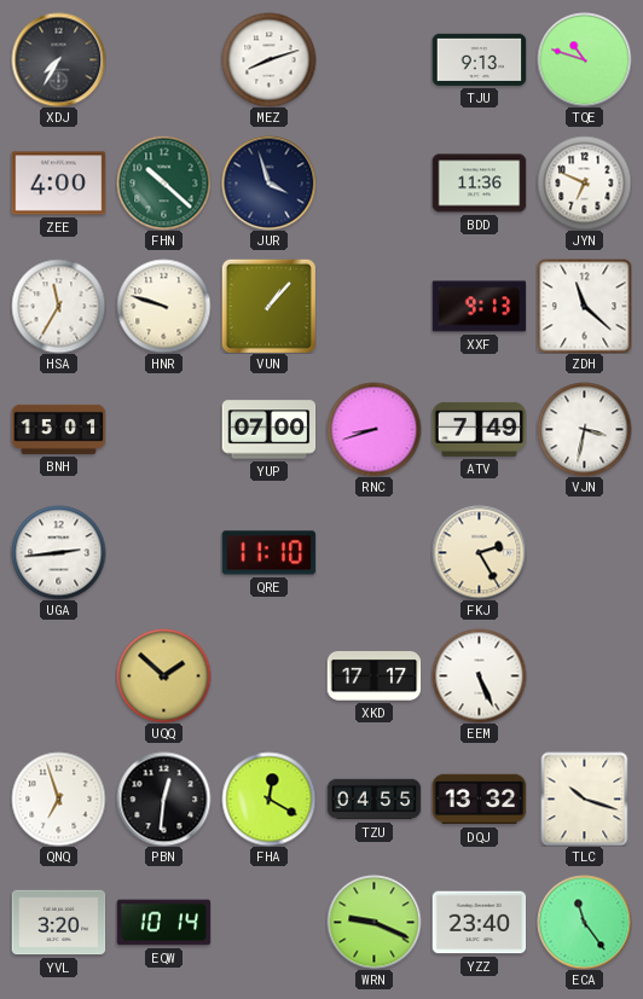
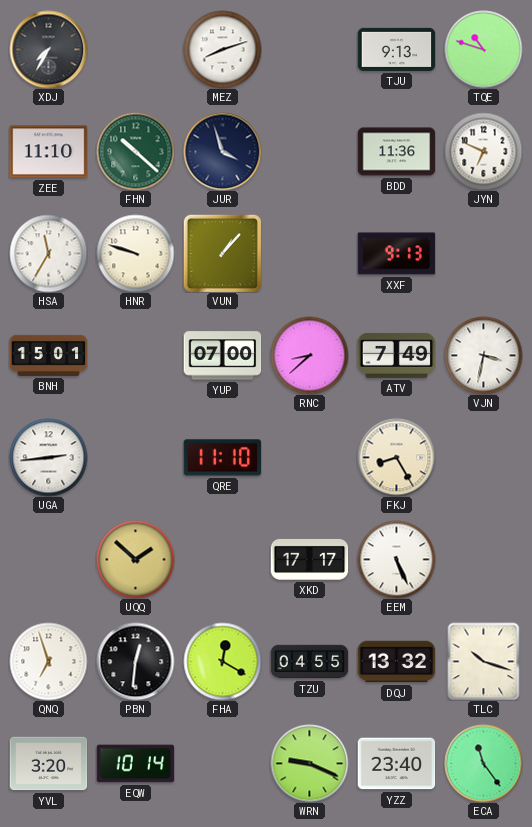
ZEE: 4:00 -> 11:10 (48, 152)
ZDH: 11:22 -> none (584, 306)
RNC: 8:42 -> 8:38 (309, 355)
FKJ: 2:25 -> 8:25 (396, 457)
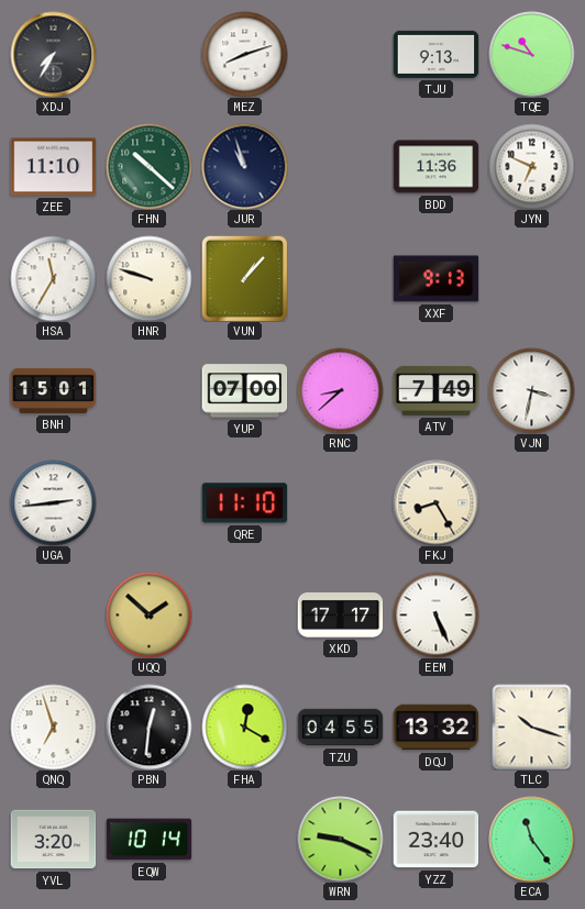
JUR: 3:57 -> 10:57 (244, 166)
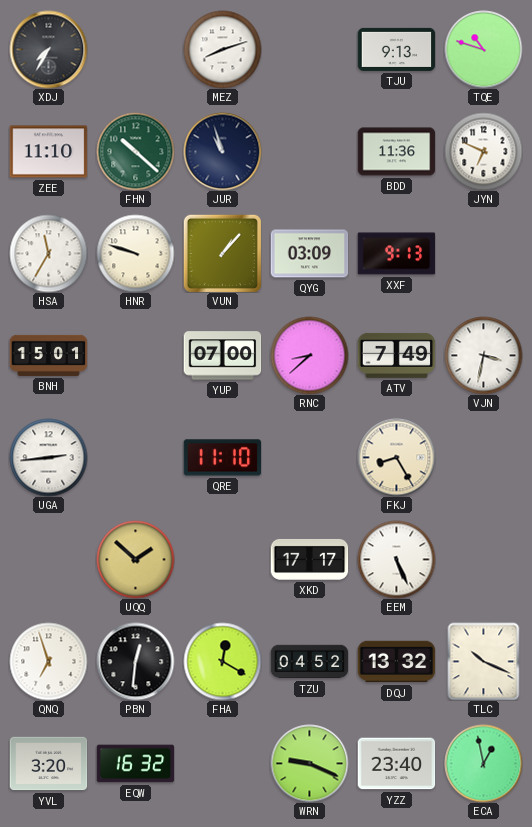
QYG: none -> 03:09 (309, 254)
TZU: 04:55 -> 04:52 (309, 662)
TLC: 10:18 -> 10:19 (484, 661)
EQW: 10:14 -> 16:32 (135, 764)
ECA: 11:24 -> 12:58 (483, 763)
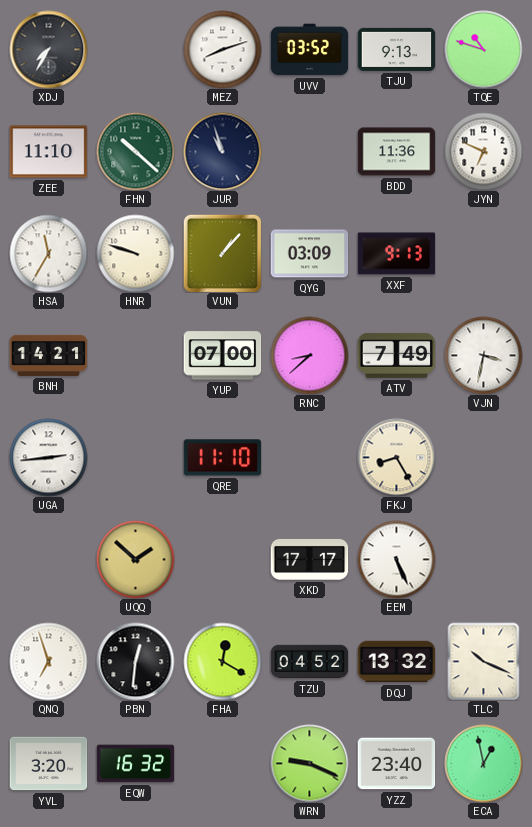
UVV: none -> 03:52 (309, 50)
BNH: 15:01 -> 14:21 (48, 355)
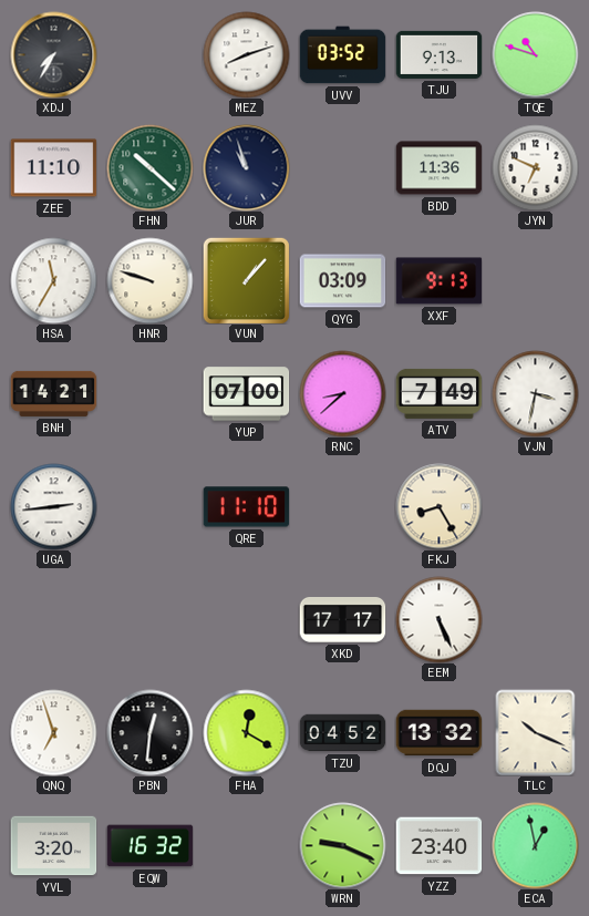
UQQ: 1:52 -> none (135, 559)
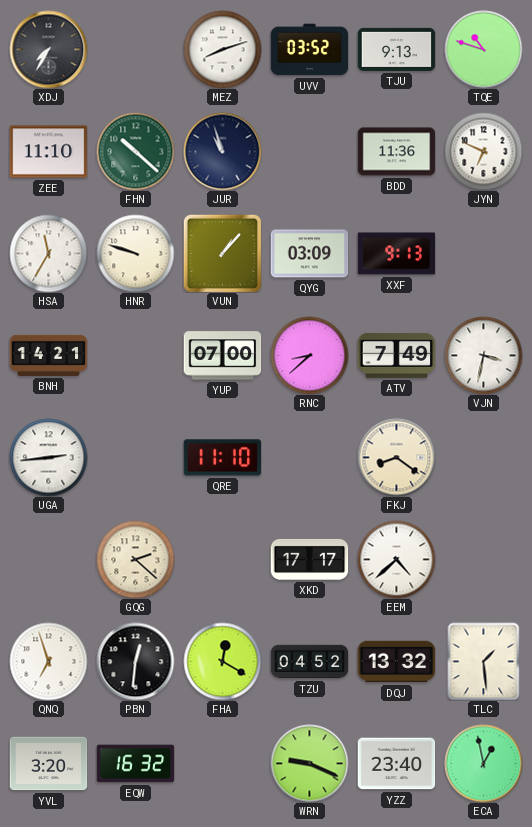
FKJ: 8:25 -> 8:21 (396, 457)
GQG: none -> 2:22 (135, 559)
EEM: 5:26 -> 4:38 (396, 559)
TLC: 10:19 -> 1:29 (484, 661)
